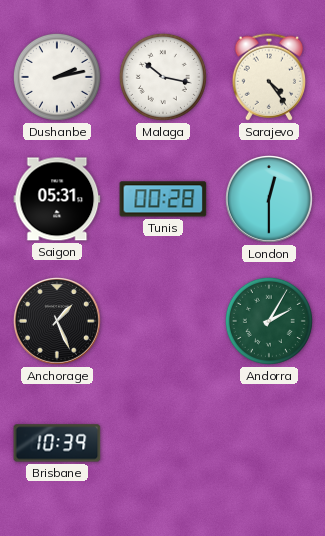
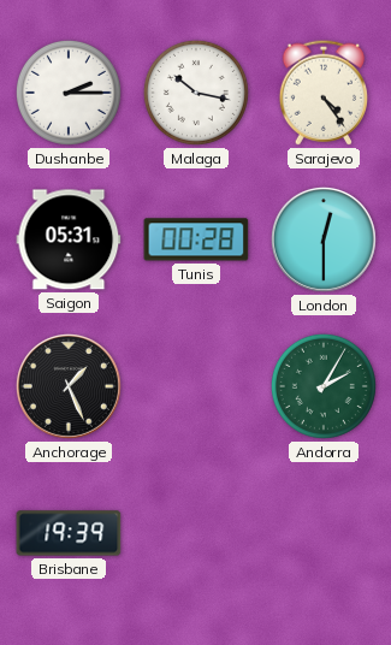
Dushanbe: 2:13 -> 2:15 (69, 93)
Brisbane: 10:39 -> 19:39 (69, 533)
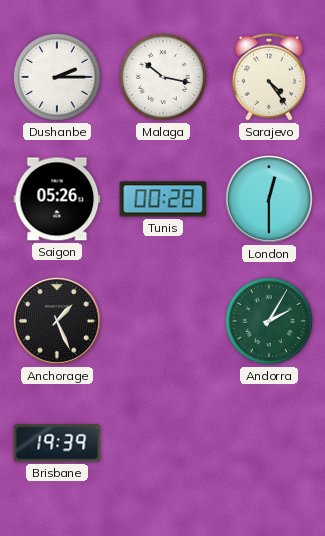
Saigon: 05:31 -> 05:26 (57, 199)
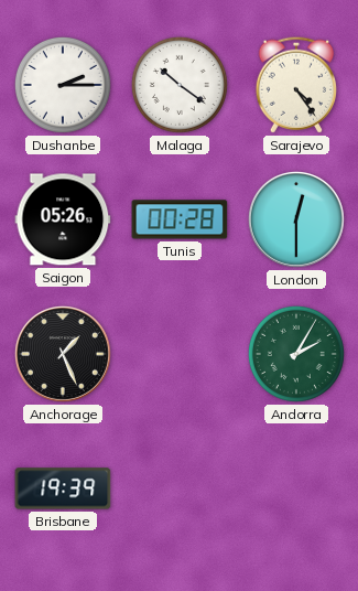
Malaga: 10:17 -> 10:21 (180, 85)
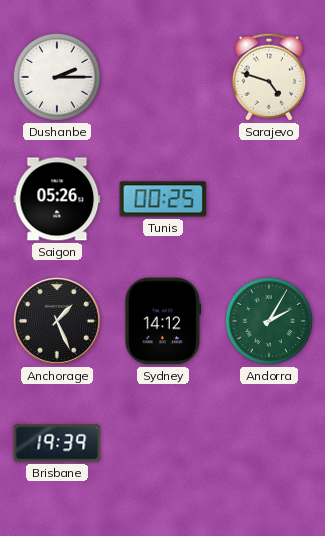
Malaga: 10:21 -> none (180, 85)
Sarajevo: 4:24 -> 4:48 (269, 77)
Tunis: 00:28 -> 00:25 (163, 199)
London: 12:30 -> none (296, 219)
Sydney: none -> 14:12 (163, 321)
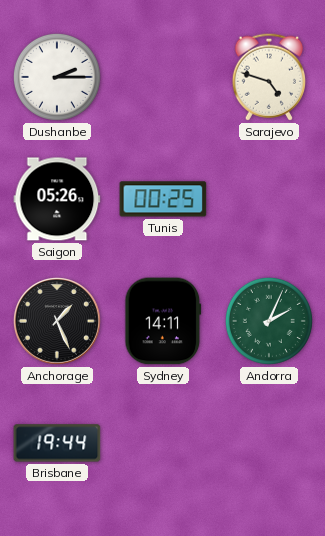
Sydney: 14:12 -> 14:11 (163, 321)
Andorra: 2:05 -> 2:04 (269, 321)
Brisbane: 19:39 -> 19:44 (57, 443)
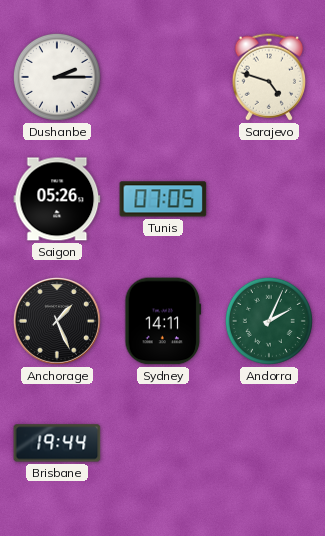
Tunis: 00:25 -> 07:05 (163, 199)
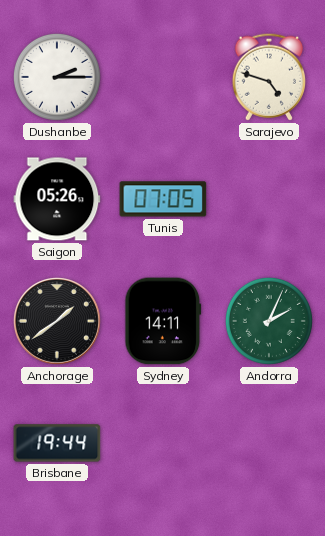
Anchorage: 1:26 -> 1:39 (57, 321)
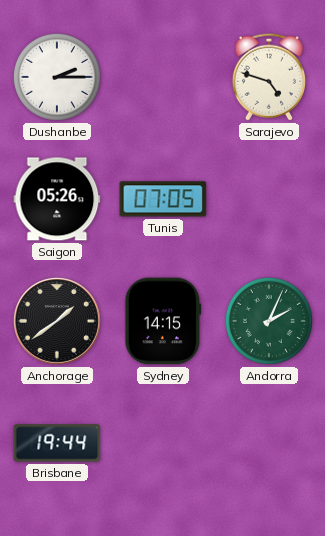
Sydney: 14:11 -> 14:15 (163, 321)
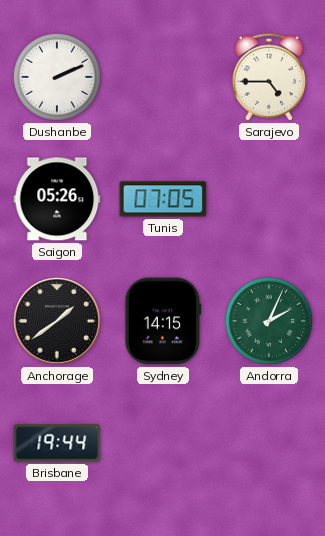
Dushanbe: 2:15 -> 2:11 (57, 77)
Sarajevo: 4:48 -> 4:45 (269, 77)
